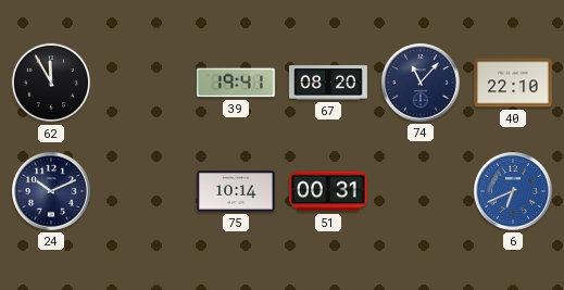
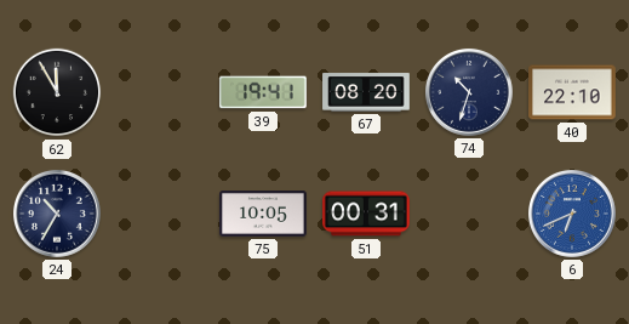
74: 11:07 -> 10:33 (469, 92)
24: 10:11 -> 10:35 (57, 214)
75: 10:14 -> 10:05 (263, 215)
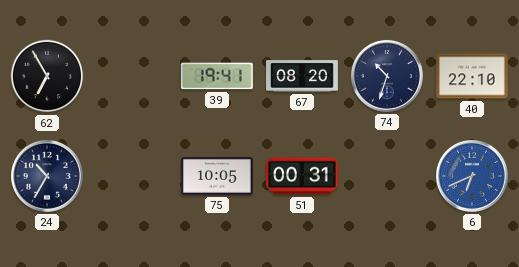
62: 11:55 -> 6:55 (47, 76)
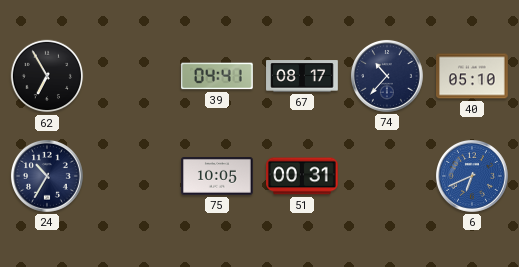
39: 19:41 -> 04:41 (218, 76)
67: 08:20 -> 08:17 (302, 76)
74: 10:33 -> 10:37 (387, 76)
40: 22:10 -> 05:10 (472, 76)
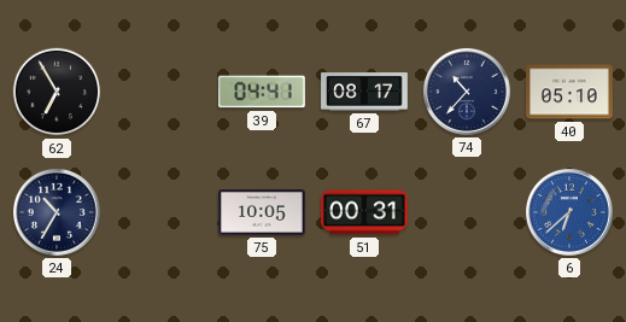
6: 6:41 -> 6:38 (569, 212)
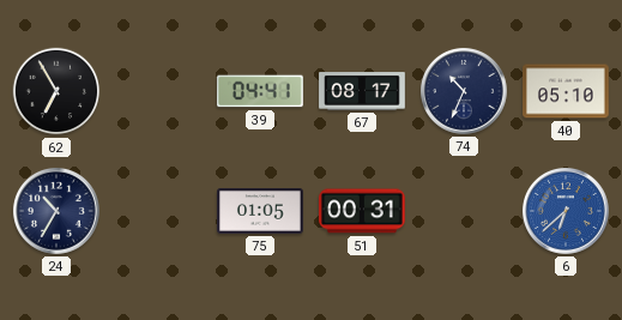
74: 10:37 -> 10:34 (464, 91)
75: 10:05 -> 01:05 (260, 212)
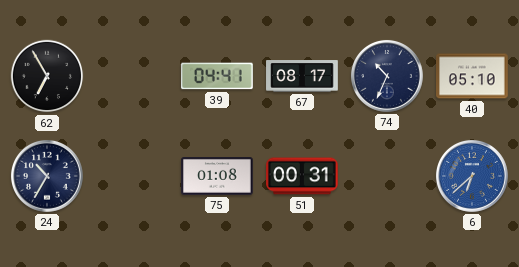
75: 01:05 -> 01:08 (217, 177)
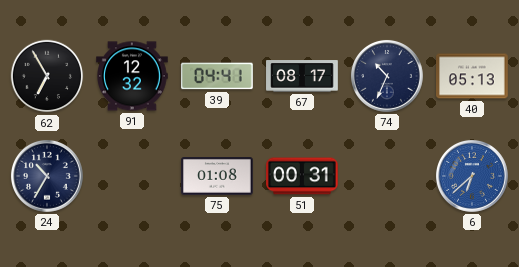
91: none -> 12:32 (132, 76)
40: 05:10 -> 05:13 (472, 76)
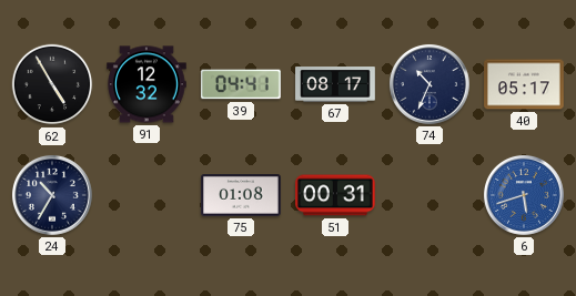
62: 6:55 -> 4:55 (52, 84)
40: 05:13 -> 05:17 (524, 84)
6: 6:38 -> 5:42 (524, 195)
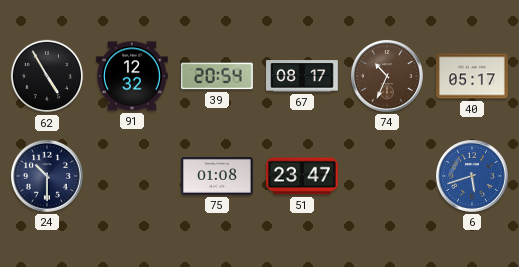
39: 04:41 -> 20:54 (218, 76)
74 dial: navy -> brown (387, 76)
24: 10:35 -> 10:30 (47, 176)
51: 00:31 -> 23:47 (303, 176)
